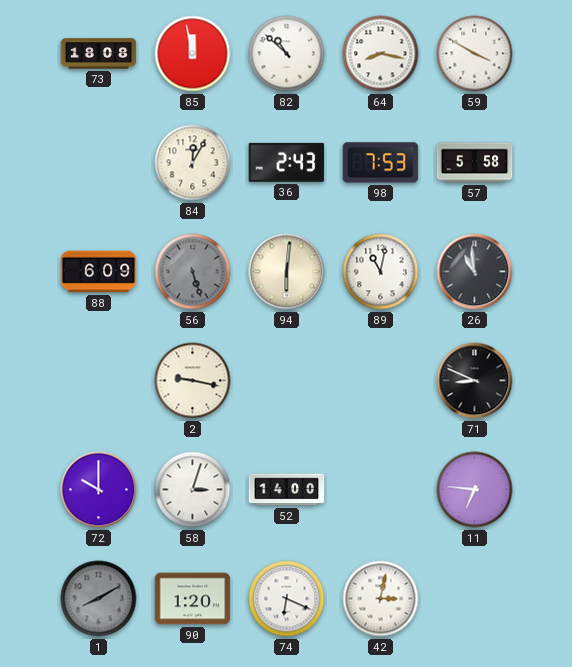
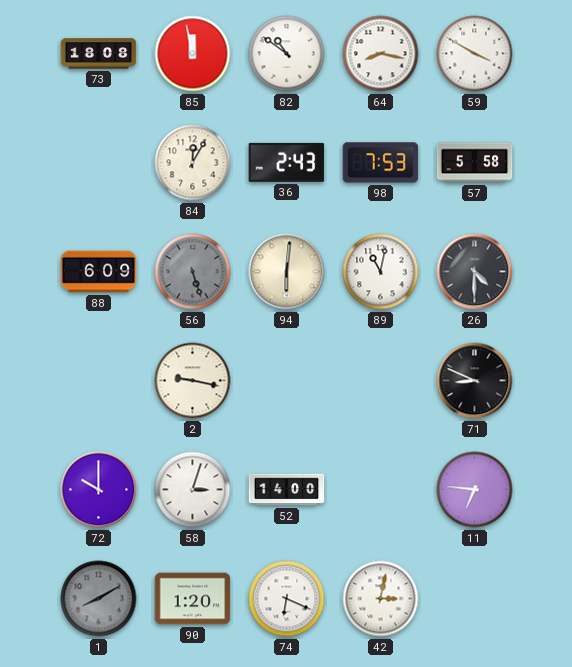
82: 10:52 -> 10:51 (287, 54)
26: 10:59 -> 4:30 (475, 272)
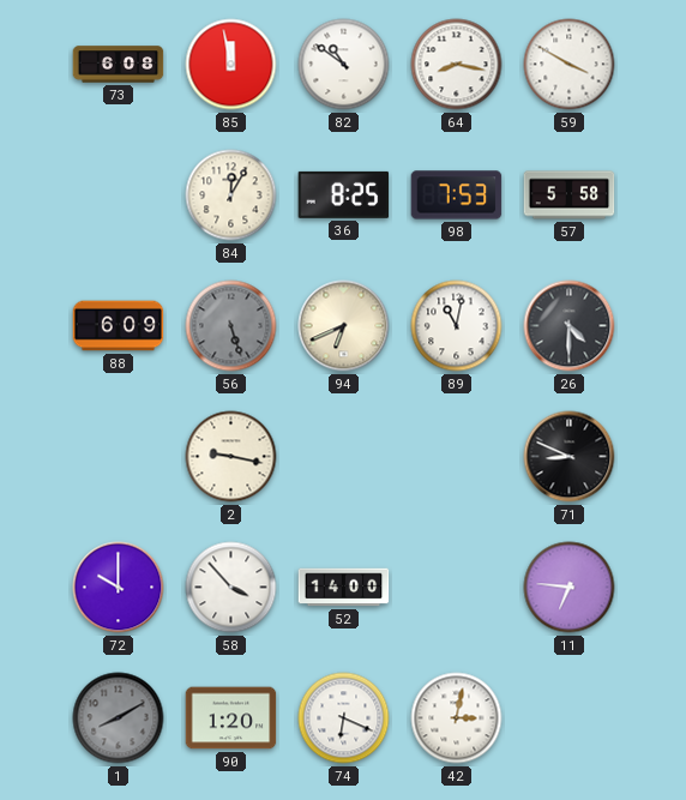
73: 18:08 -> 6:08 (119, 65)
36: 2:43 -> 8:25 (344, 194)
94: 6:01 -> 6:41 (344, 326)
58: 3:03 -> 3:53 (231, 588)
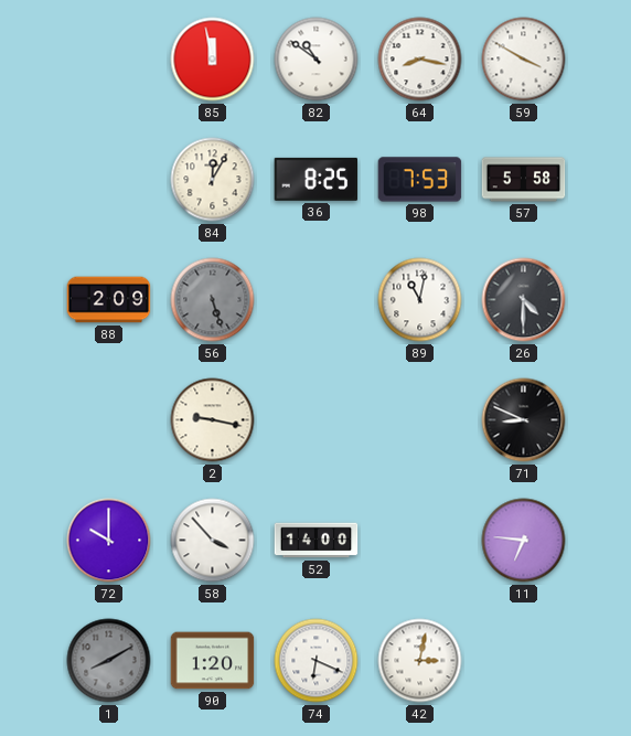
73: 6:08 -> none (119, 65)
88: 6:09 -> 2:09 (109, 300)
94: 6:41 -> none (344, 326)
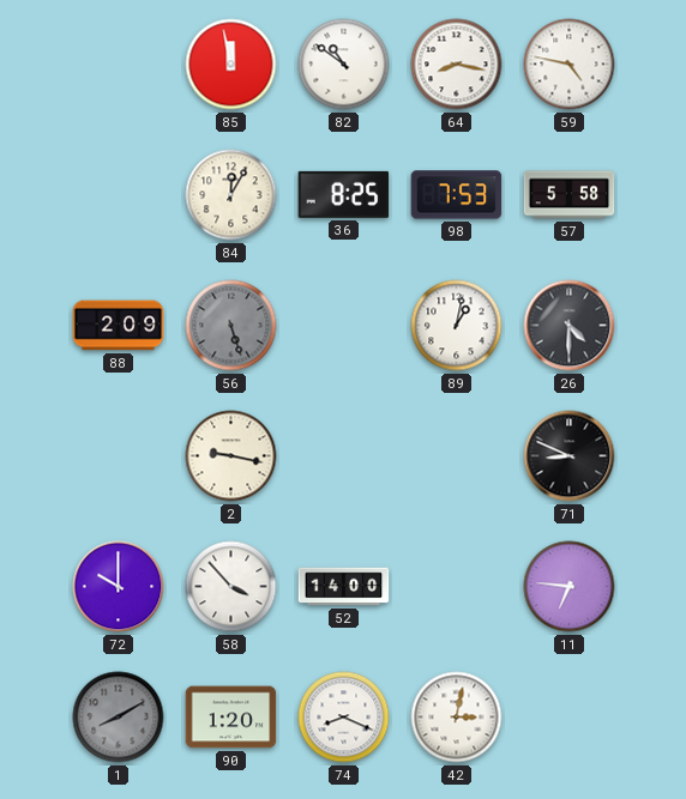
59: 3:50 -> 4:47 (570, 65)
89: 11:02 -> 1:02 (457, 326)
74: 6:19 -> 8:19 (344, 718)
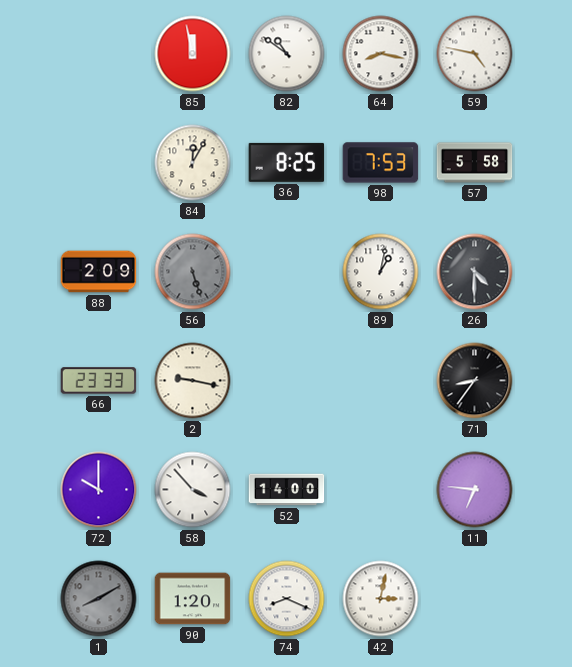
66: none -> 23:33 (99, 381)
71: 8:49 -> 8:36 (475, 381)
